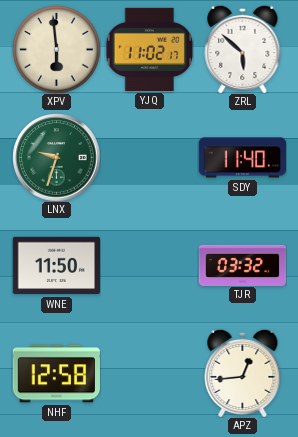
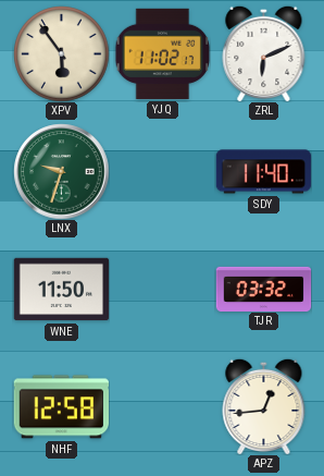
XPV: 5:59 -> 5:54 (61, 53)
ZRL: 5:52 -> 6:11 (264, 53)
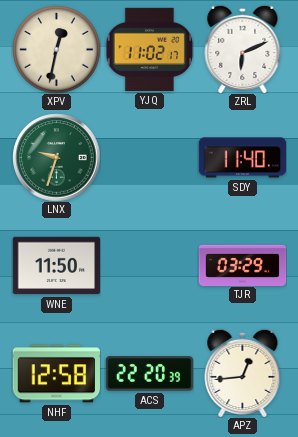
XPV: 5:54 -> 12:32 (56, 49)
TJR: 03:32 -> 03:29 (242, 265)
ACS: none -> 22:20 (149, 374)
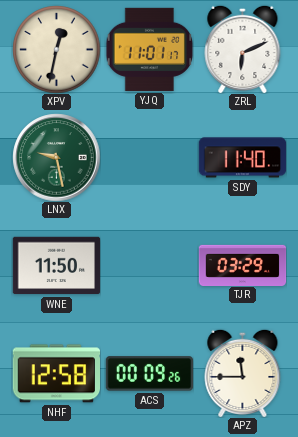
YJQ: 11:02 -> 11:01 (149, 49)
LNX: 9:33 -> 9:28 (56, 157)
ACS: 22:20 -> 00:09 (149, 374)
APZ: 12:44 -> 11:45 (243, 373)
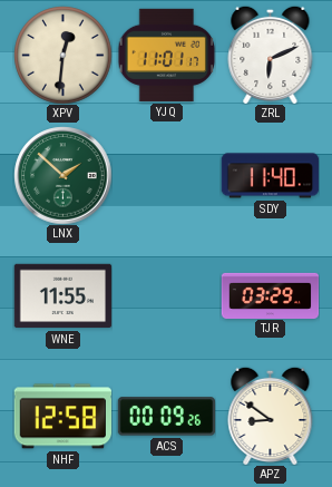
XPV: 12:32 -> 12:31 (62, 55)
LNX: 9:28 -> 1:52 (62, 175)
WNE: 11:50 -> 11:55 (62, 296)
APZ: 11:45 -> 8:51 (271, 416)
